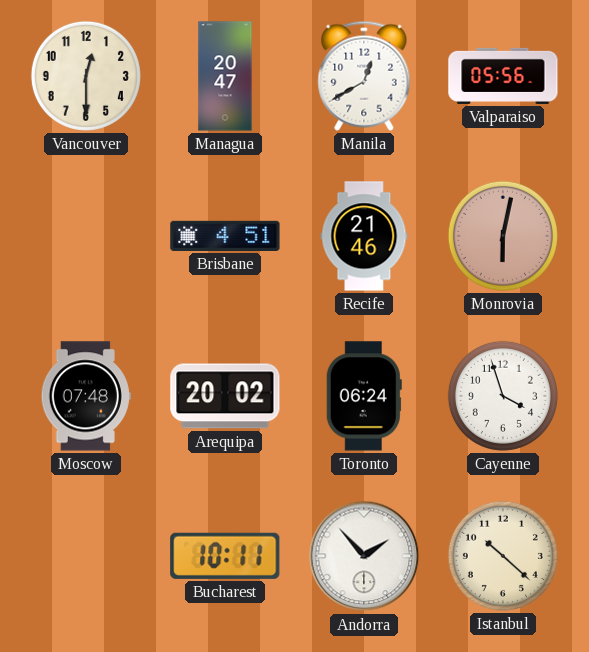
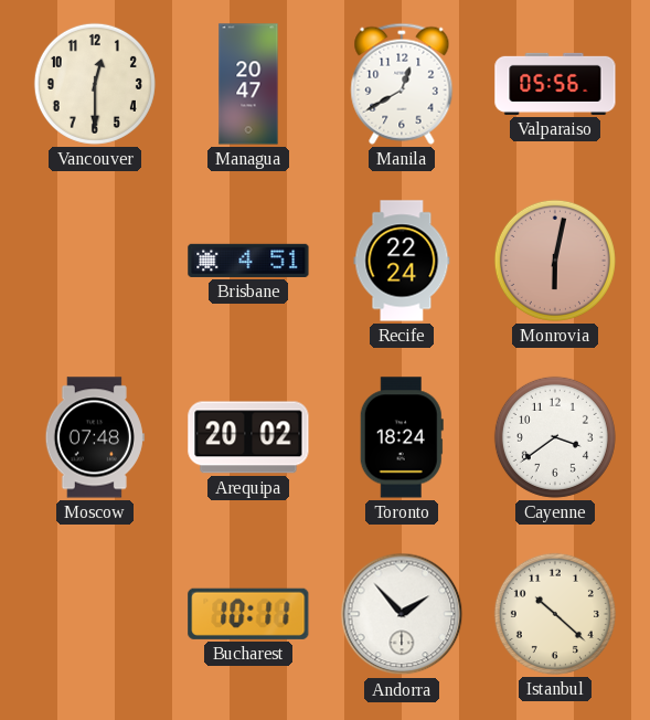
Recife: 21:46 -> 22:24 (402, 261)
Toronto: 06:24 -> 18:24 (402, 437)
Cayenne: 3:57 -> 3:39 (555, 437)
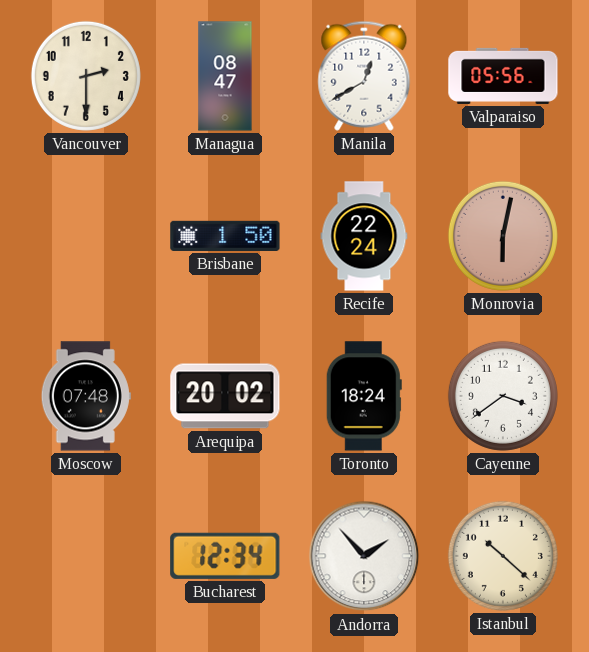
Vancouver: 12:30 -> 2:30 (86, 76)
Managua: 20:47 -> 08:47 (225, 76)
Brisbane: 4:51 -> 1:50 (225, 236)
Bucharest: 10:11 -> 12:34 (225, 556)
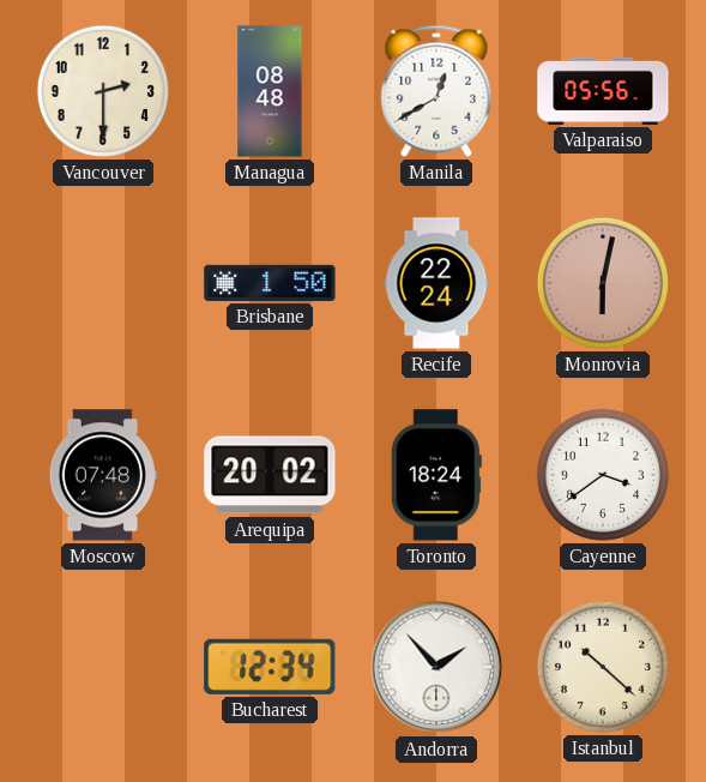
Managua: 08:47 -> 08:48 (270, 91)
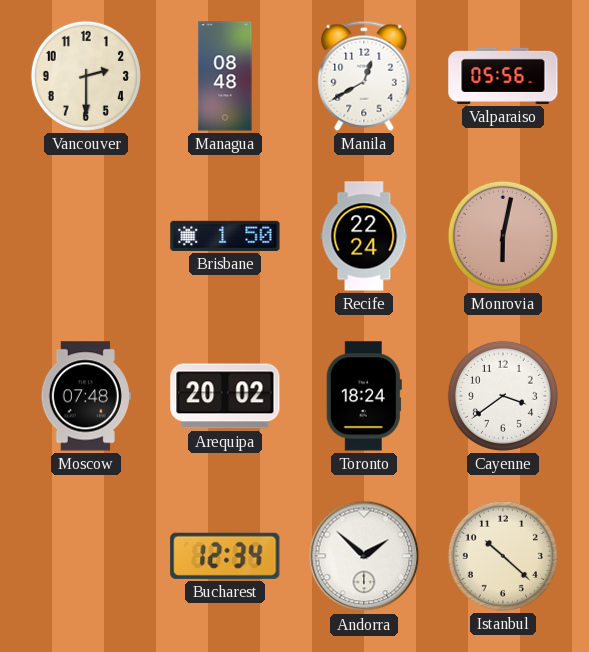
Andorra: 1:53 -> 1:52 (364, 556)
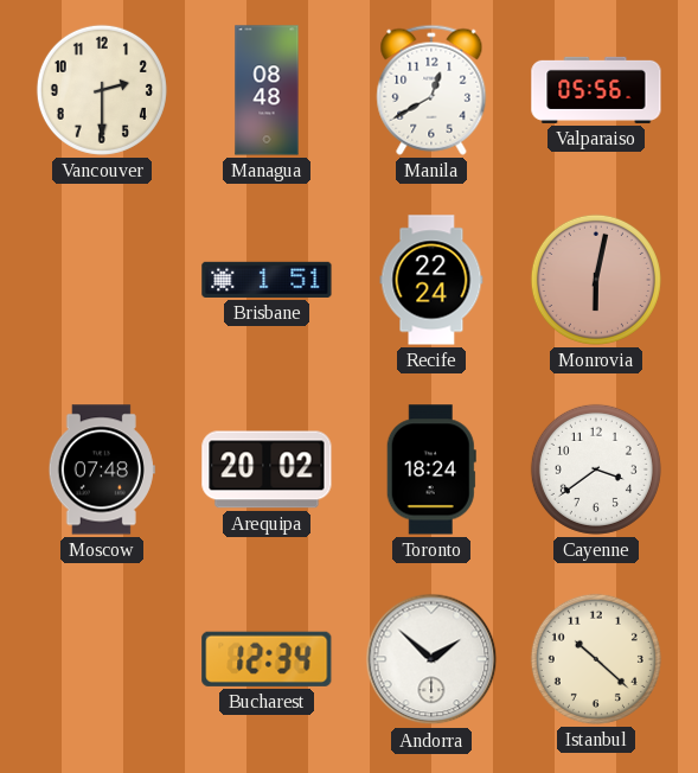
Brisbane: 1:50 -> 1:51 (267, 280)
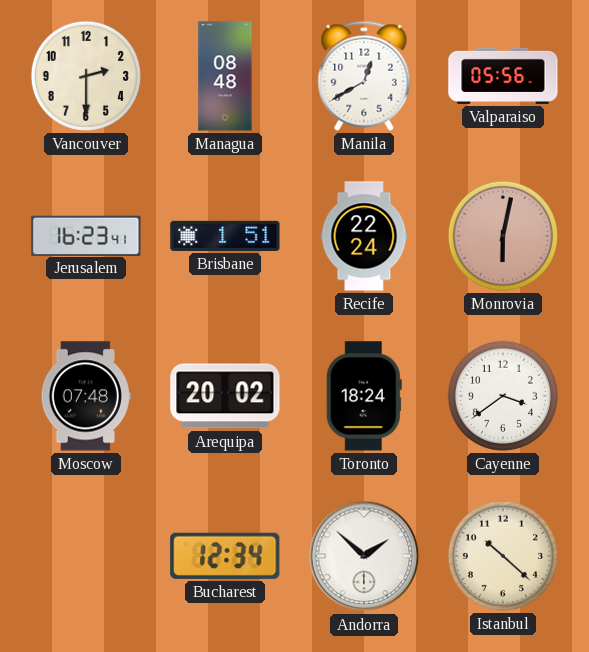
Jerusalem: none -> 16:23 (86, 235)
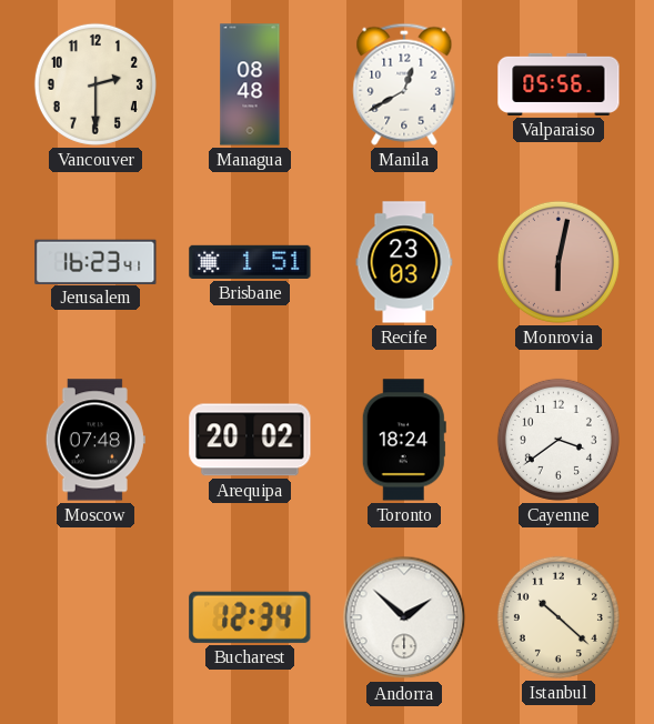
Recife: 22:24 -> 23:03 (404, 262)
